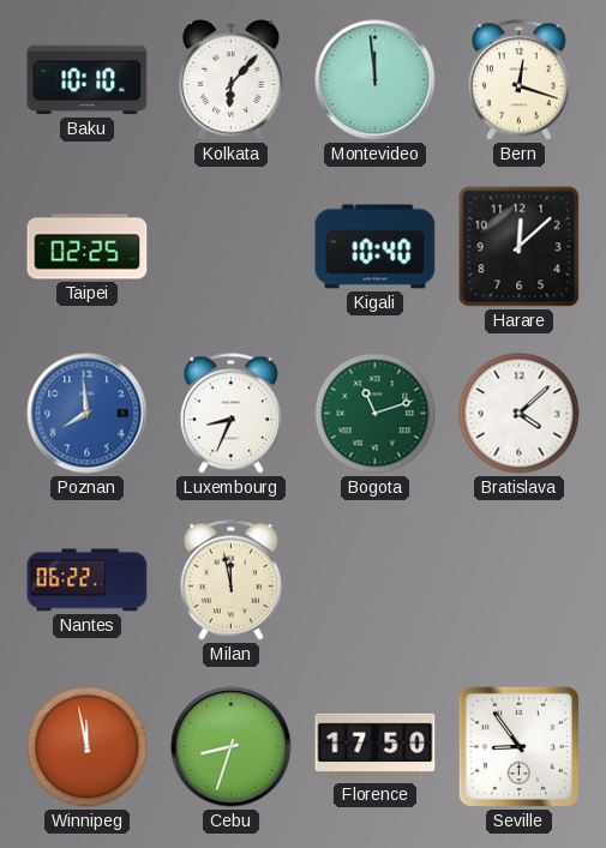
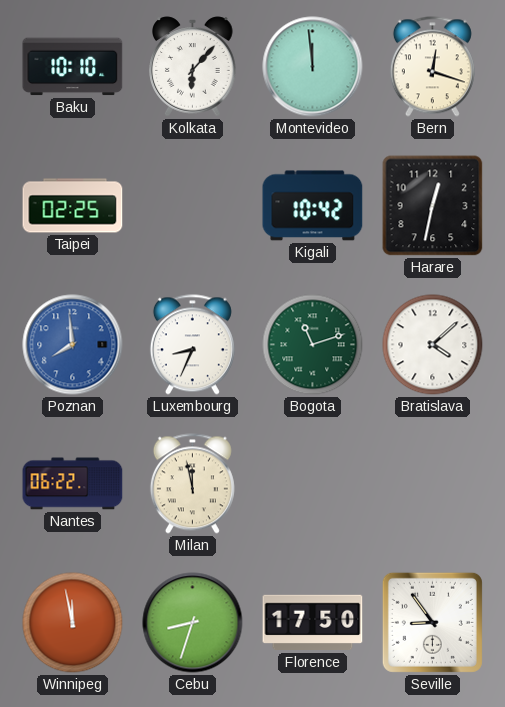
Kigali: 10:40 -> 10:42 (313, 206)
Harare: 12:08 -> 12:32 (433, 206)
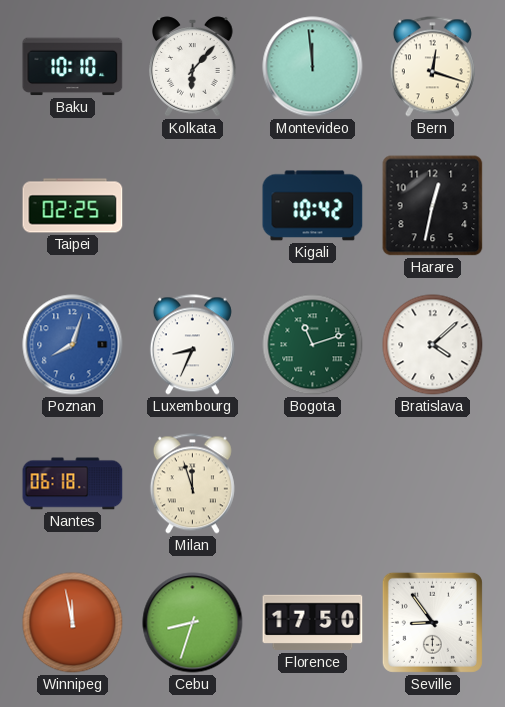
Poznan: 7:59 -> 8:03 (73, 345)
Nantes: 06:22 -> 06:18 (73, 484)
Milan: 11:58 -> 11:57 (192, 484)
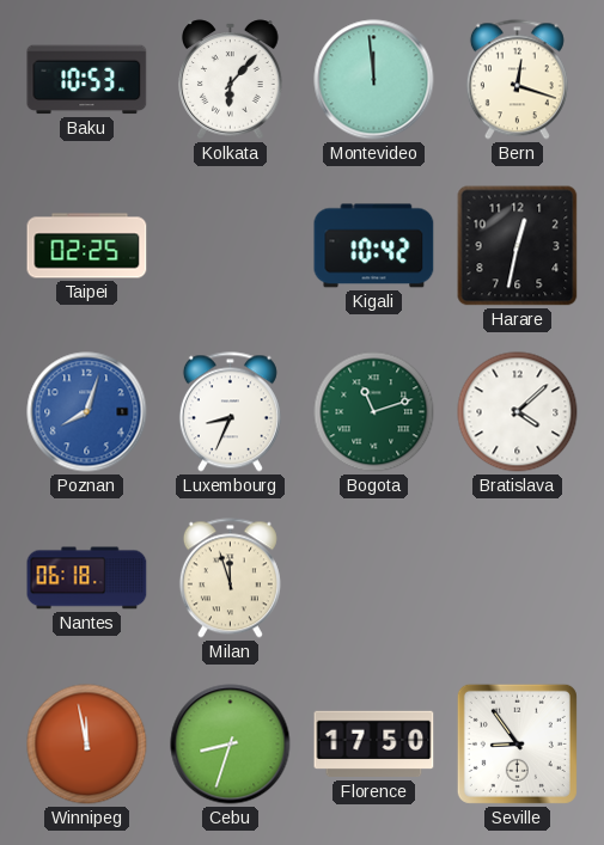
Baku: 10:10 -> 10:53 (87, 80)
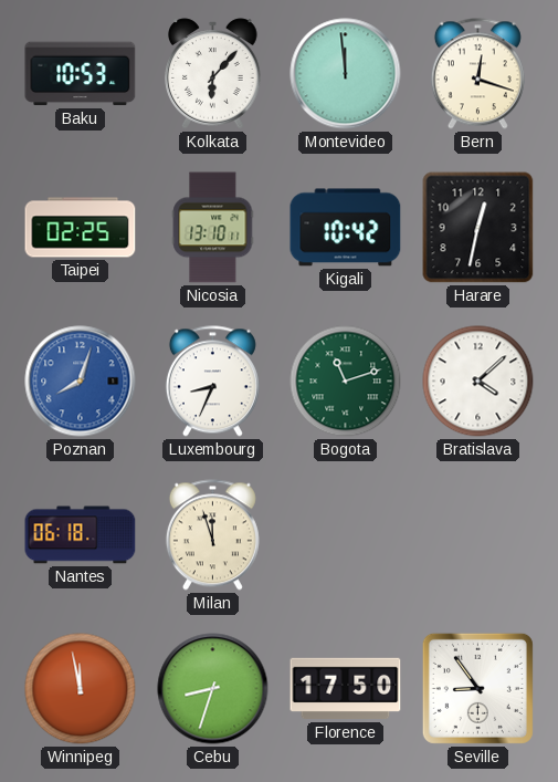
Nicosia: none -> 13:10 (213, 228)
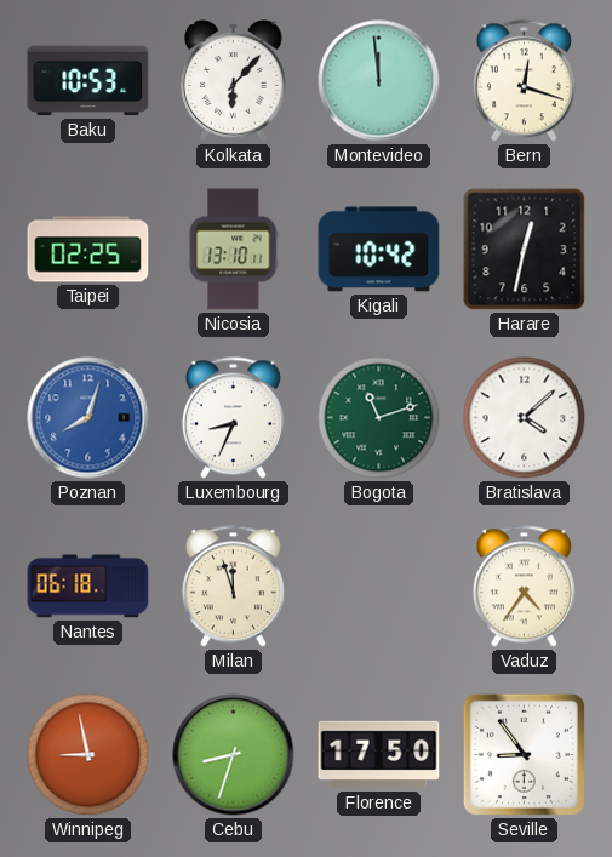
Vaduz: none -> 4:36 (524, 587)
Winnipeg: 11:58 -> 8:58 (88, 755)
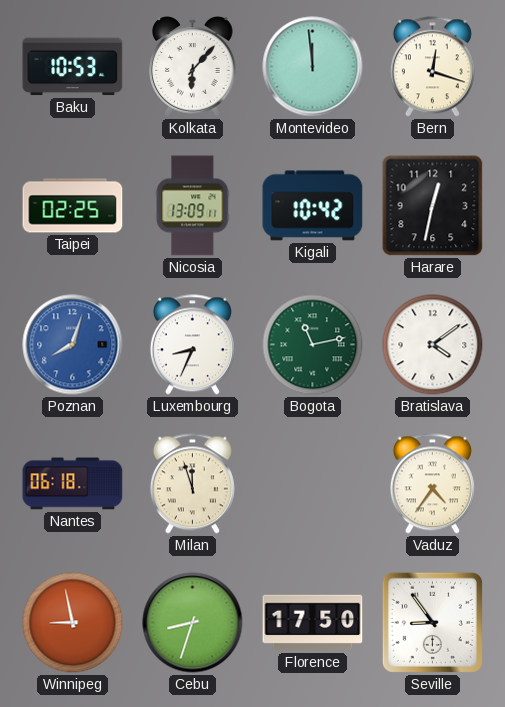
Nicosia: 13:10 -> 13:09 (193, 206)
Bogota: 11:12 -> 11:13 (313, 345)
Bratislava: 4:08 -> 4:09 (433, 345)
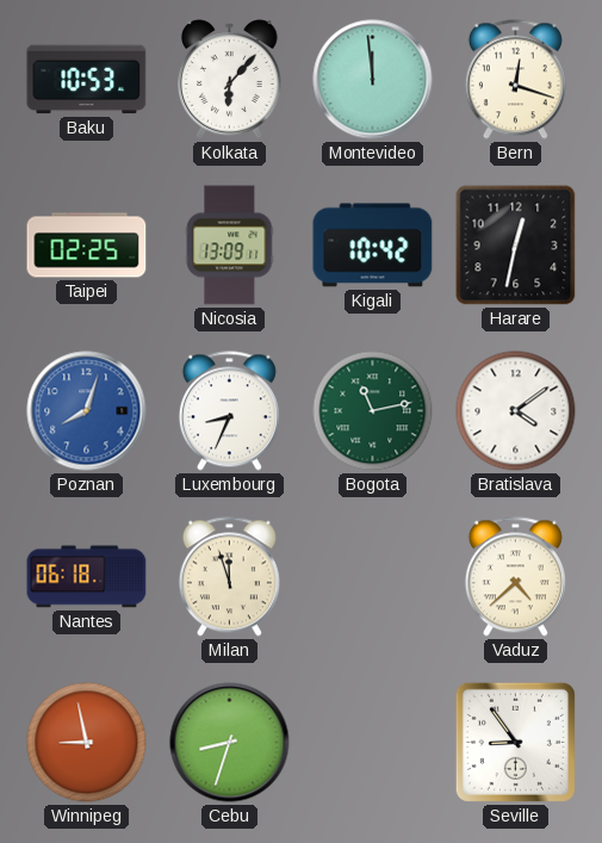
Vaduz: 4:36 -> 4:38 (515, 577)
Florence: 17:50 -> none (313, 623)
